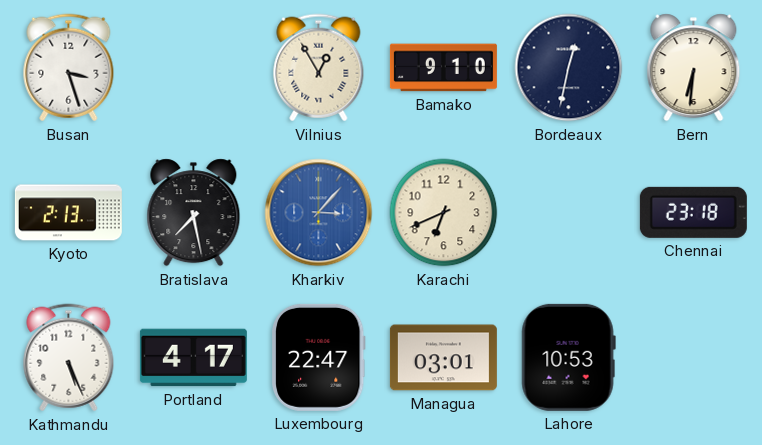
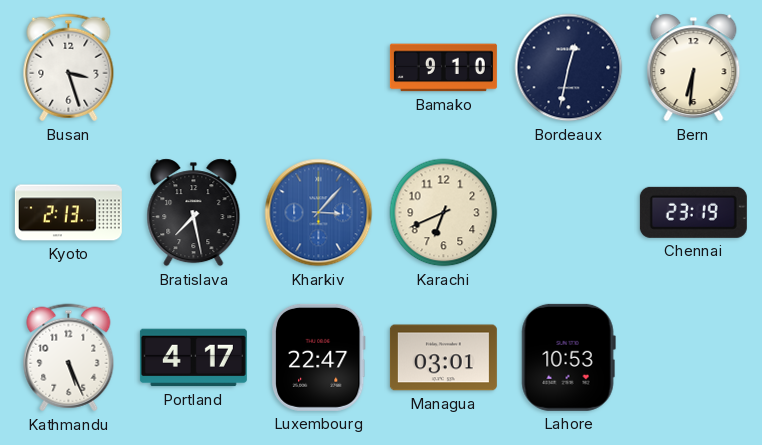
Vilnius: 12:55 -> none (319, 68)
Chennai: 23:18 -> 23:19 (693, 212)
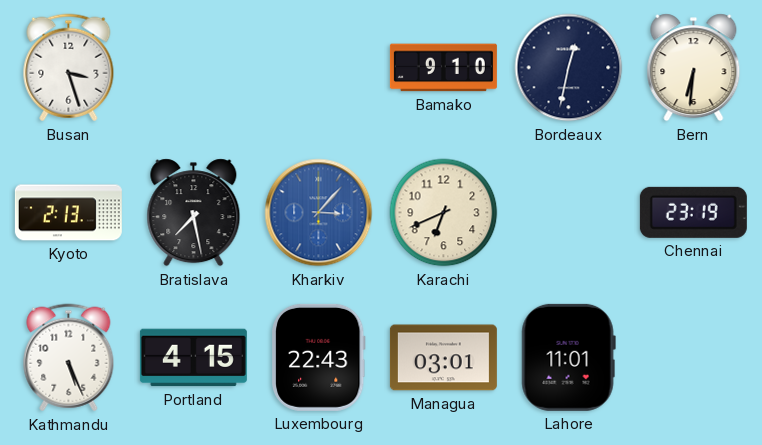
Portland: 4:17 -> 4:15 (193, 358)
Luxembourg: 22:47 -> 22:43 (318, 357)
Lahore: 10:53 -> 11:01 (568, 357)
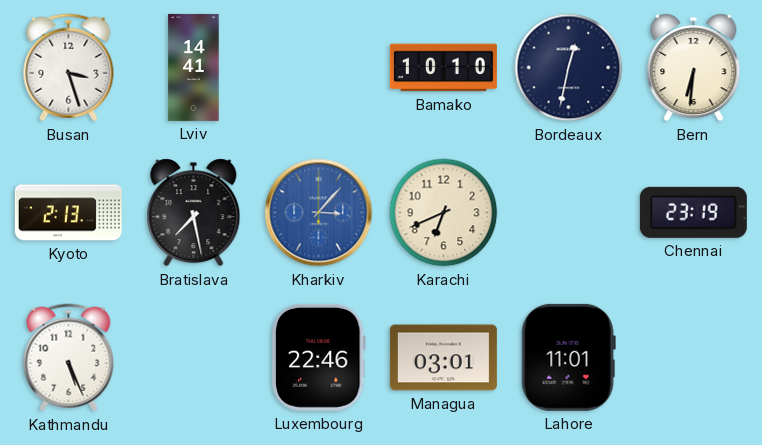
Lviv: none -> 14:41 (194, 67)
Bamako: 9:10 -> 10:10 (443, 68)
Portland: 4:15 -> none (193, 358)
Luxembourg: 22:43 -> 22:46 (318, 357)
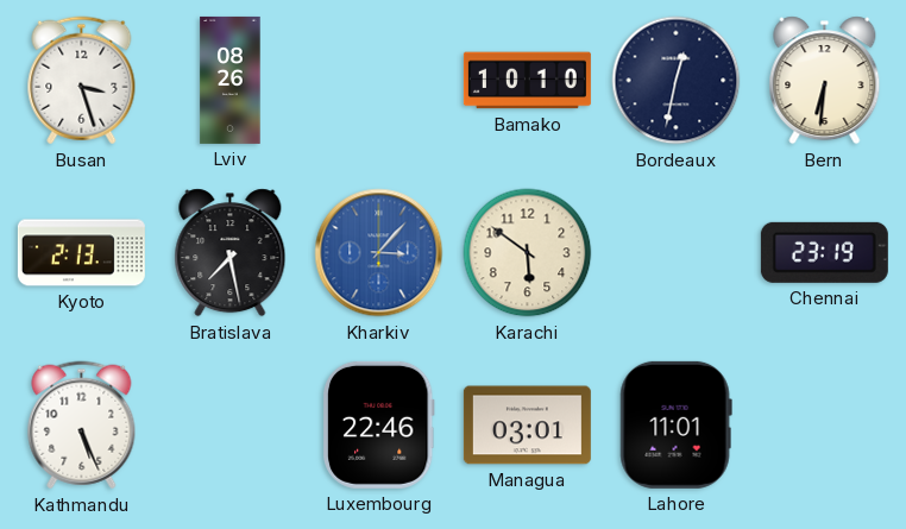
Lviv: 14:41 -> 08:26 (231, 80)
Karachi: 6:41 -> 5:51 (528, 253)
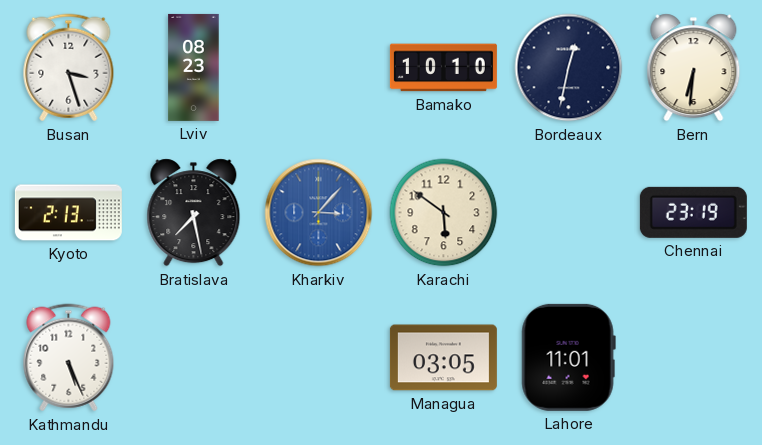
Lviv: 08:26 -> 08:23 (194, 67)
Luxembourg: 22:46 -> none (378, 424)
Managua: 03:01 -> 03:05 (443, 358)
